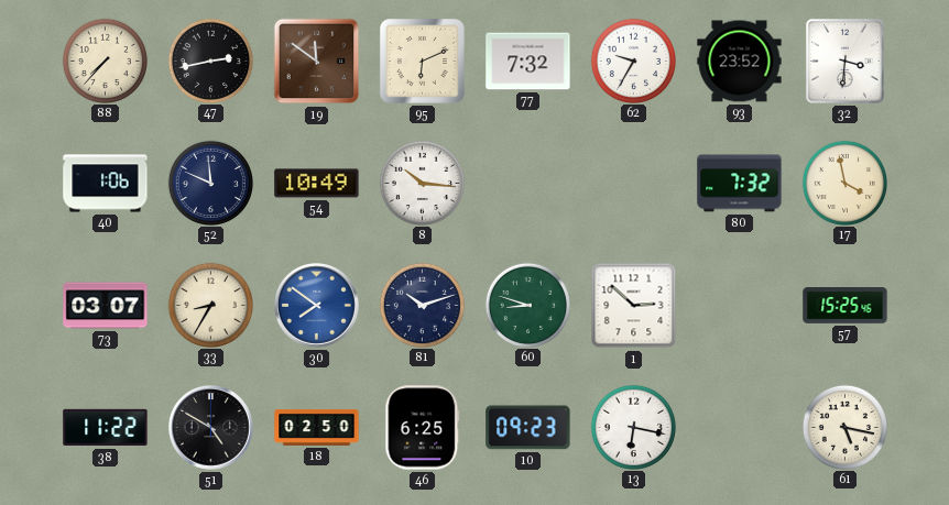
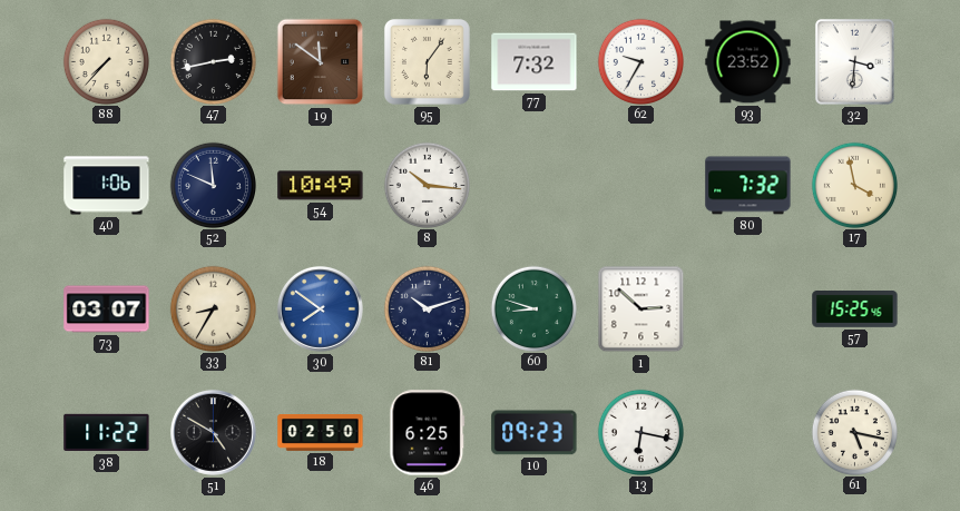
95: 6:11 -> 6:06 (427, 61)
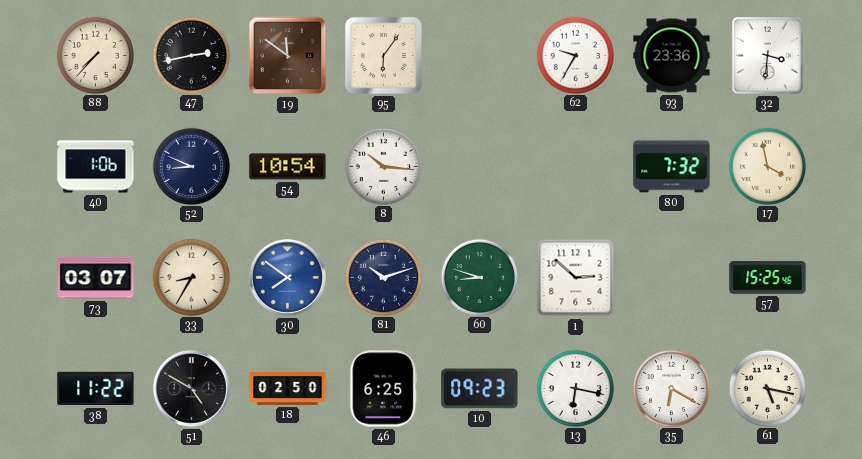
77: 7:32 -> none (535, 62)
93: 23:52 -> 23:36 (672, 56)
52: 11:49 -> 8:49 (191, 166)
54: 10:49 -> 10:54 (288, 167)
35: none -> 6:20 (671, 388)
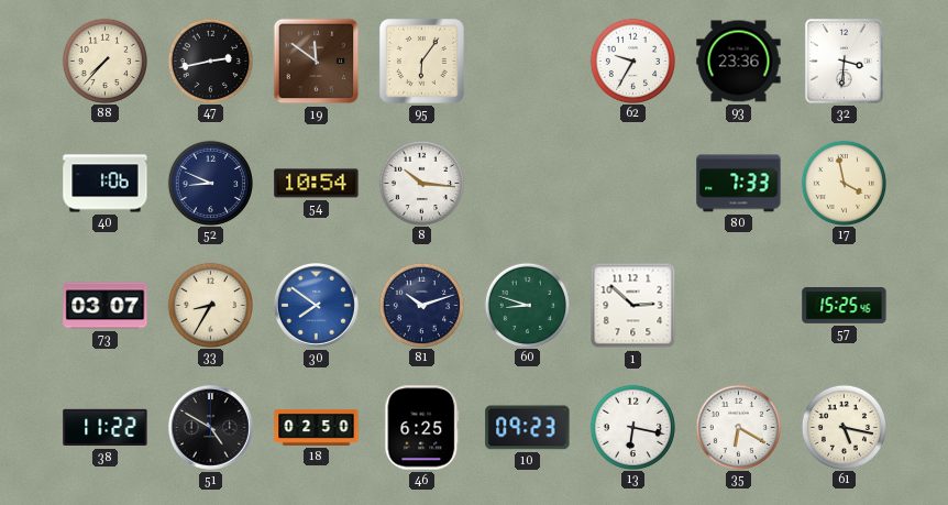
80: 7:32 -> 7:33 (739, 184)
